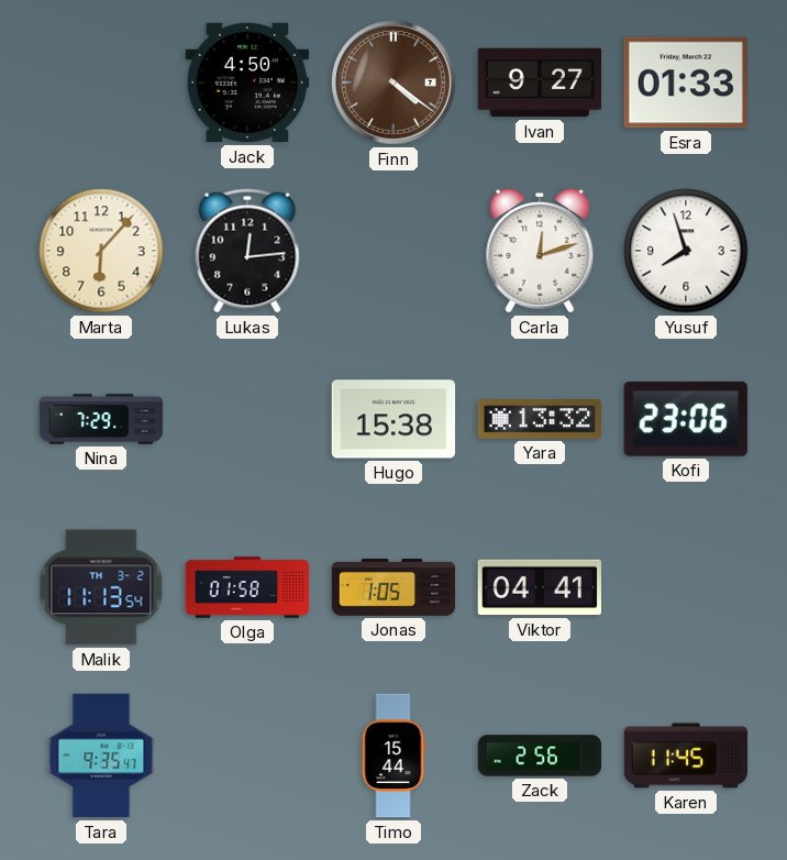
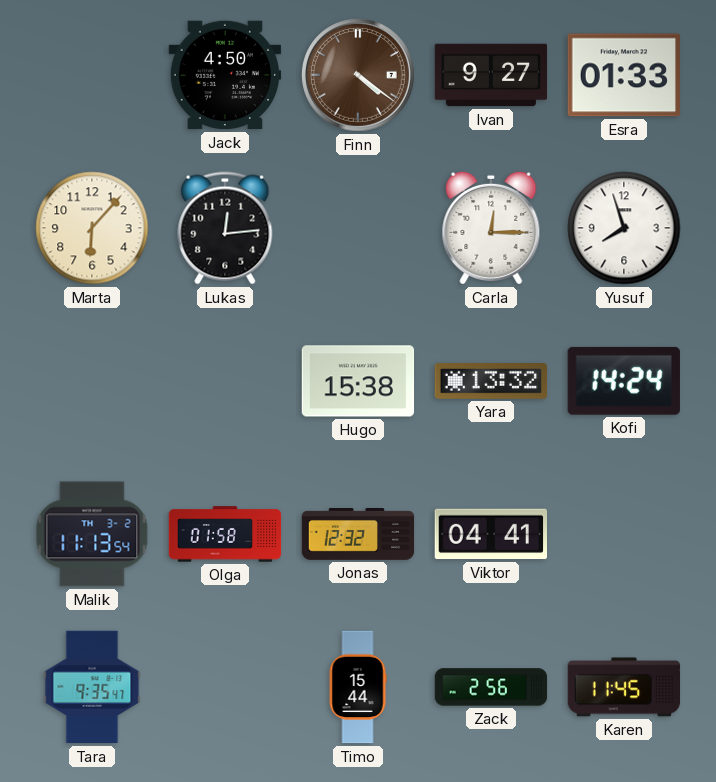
Carla: 12:12 -> 12:15 (491, 228)
Nina: 7:29 -> none (101, 419)
Kofi: 23:06 -> 14:24 (624, 381)
Jonas: 1:05 -> 12:32 (358, 535)
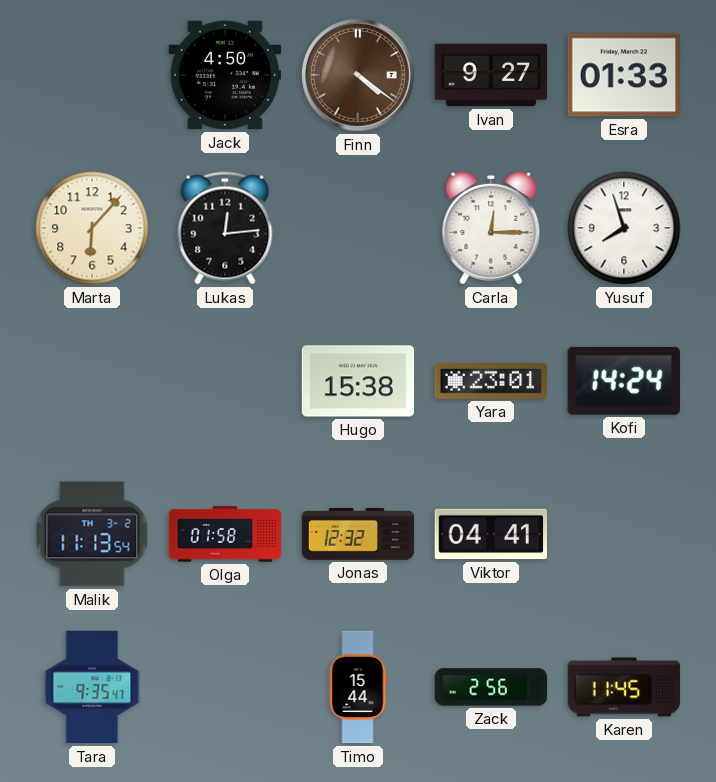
Yara: 13:32 -> 23:01 (491, 382)
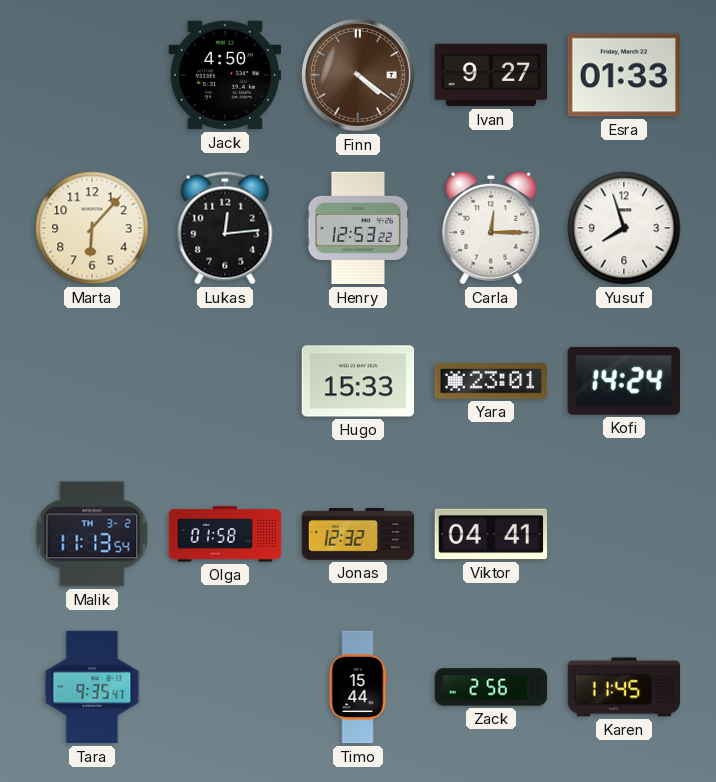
Henry: none -> 12:53 (358, 228)
Hugo: 15:38 -> 15:33 (358, 381)
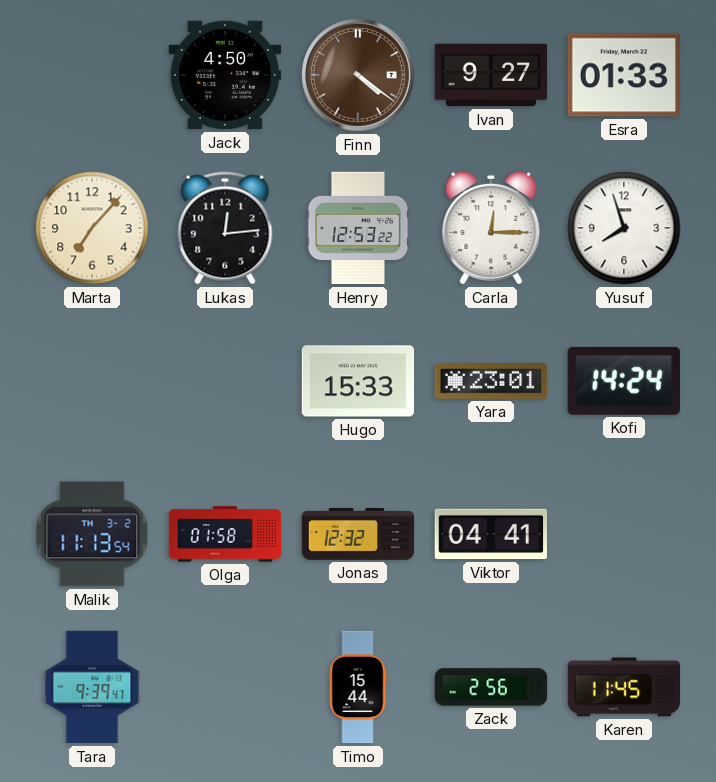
Marta: 6:07 -> 7:07 (92, 228)
Tara: 9:35 -> 9:39 (92, 687)
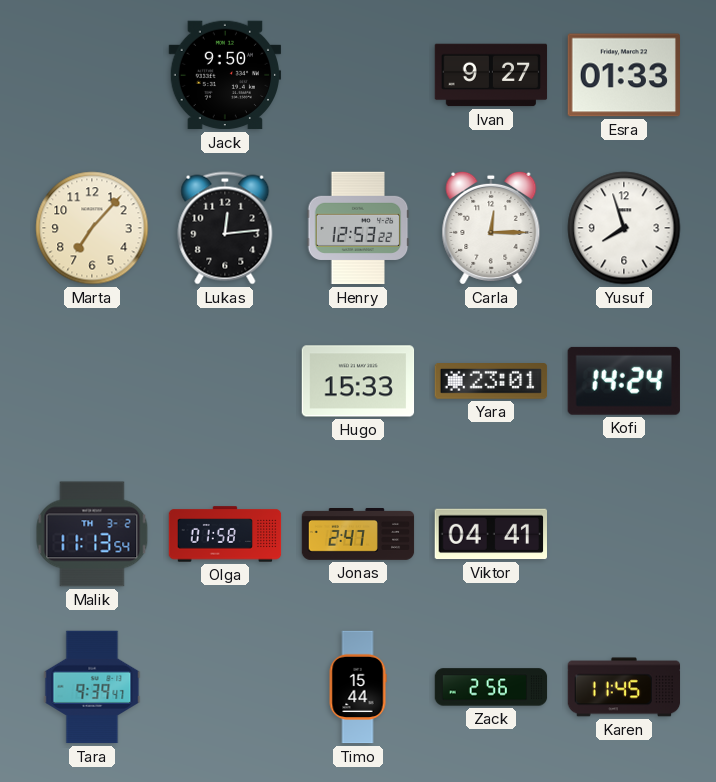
Jack: 4:50 -> 9:50 (225, 75)
Finn: 4:21 -> none (358, 75)
Jonas: 12:32 -> 2:47 (358, 535)
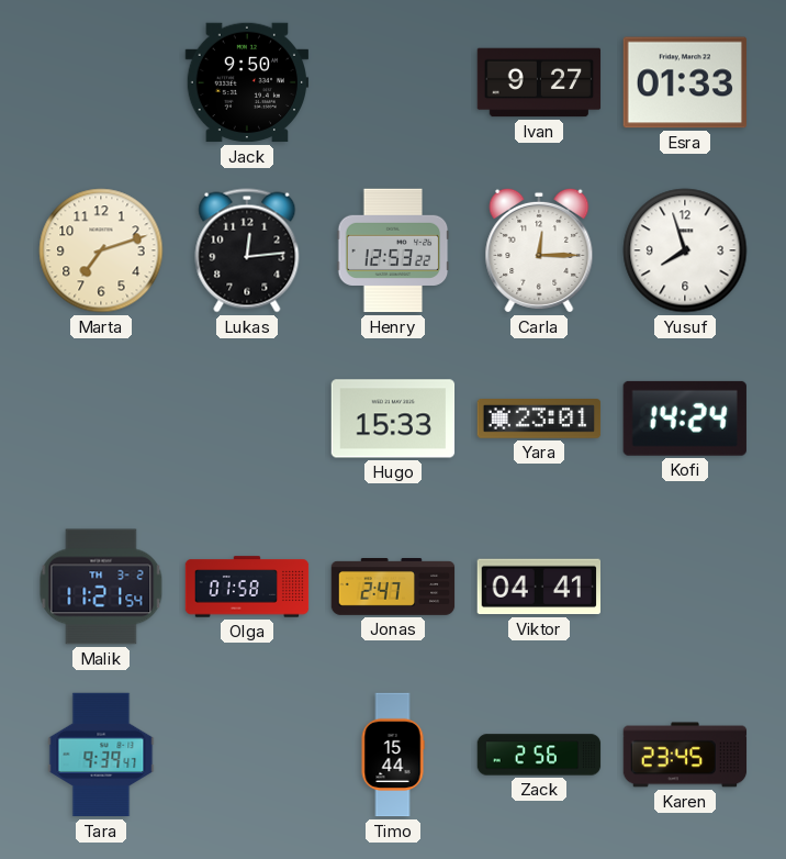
Marta: 7:07 -> 7:12 (101, 250)
Malik: 11:13 -> 11:21 (101, 587)
Karen: 11:45 -> 23:45 (685, 755)
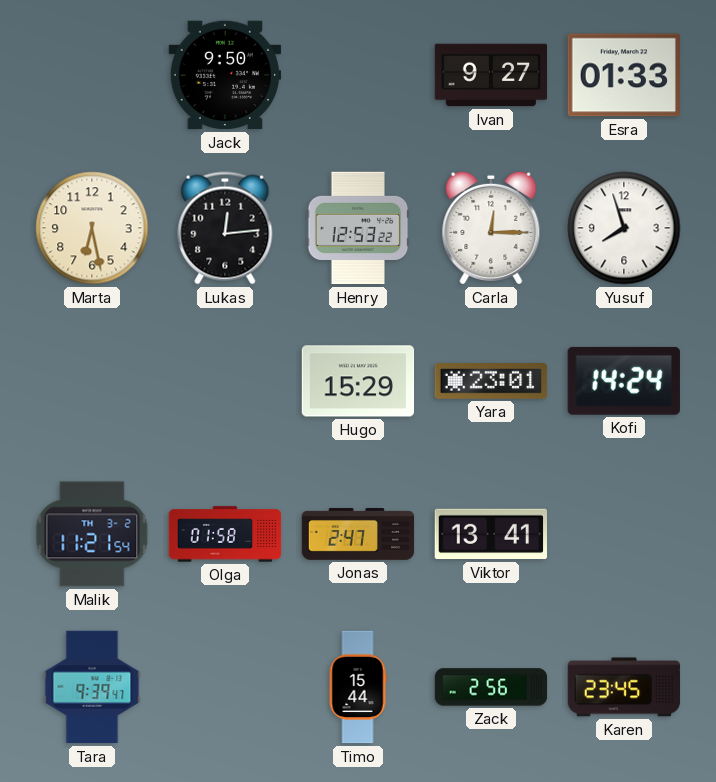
Marta: 7:12 -> 6:28 (92, 228)
Hugo: 15:33 -> 15:29 (358, 381)
Viktor: 04:41 -> 13:41 (490, 534)
